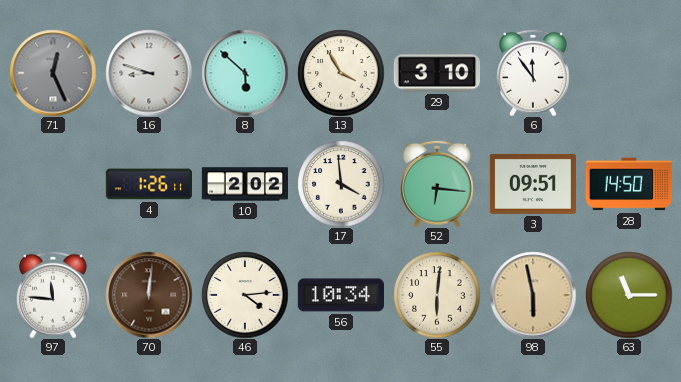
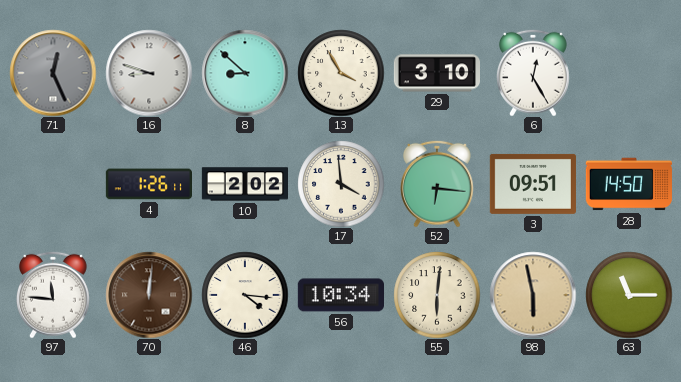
8: 5:52 -> 8:52 (245, 73)
6: 11:54 -> 12:25 (533, 73)
46: 4:14 -> 4:16 (245, 295)
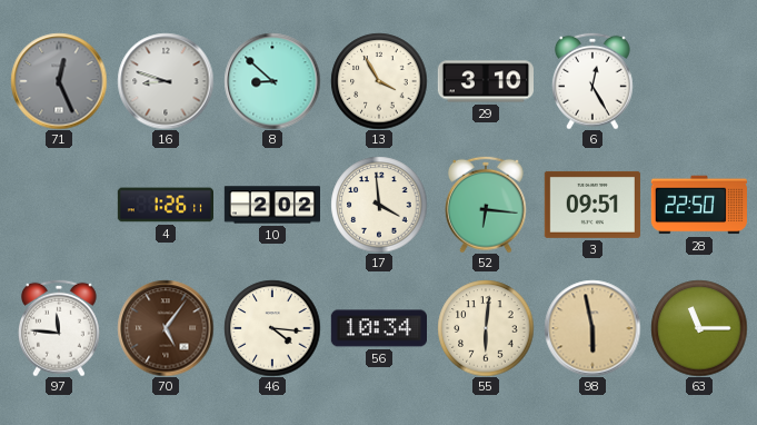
28: 14:50 -> 22:50 (699, 205)
70: 12:01 -> 5:06 (166, 328)
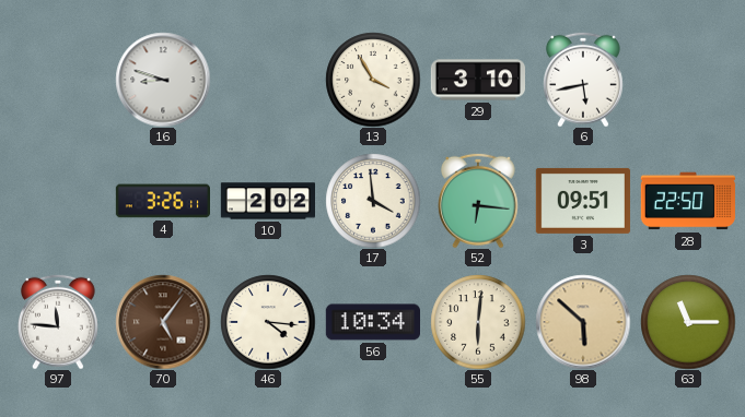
71: 12:26 -> none (59, 81)
8: 8:52 -> none (272, 81)
6: 12:25 -> 5:43 (583, 80)
4: 1:26 -> 3:26 (162, 201)
98: 5:58 -> 5:52 (583, 322)
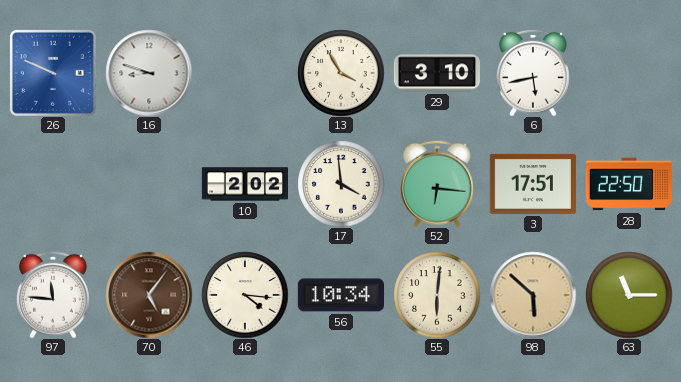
26: none -> 9:49 (53, 73)
4: 3:26 -> none (162, 201)
3: 09:51 -> 17:51 (533, 184)
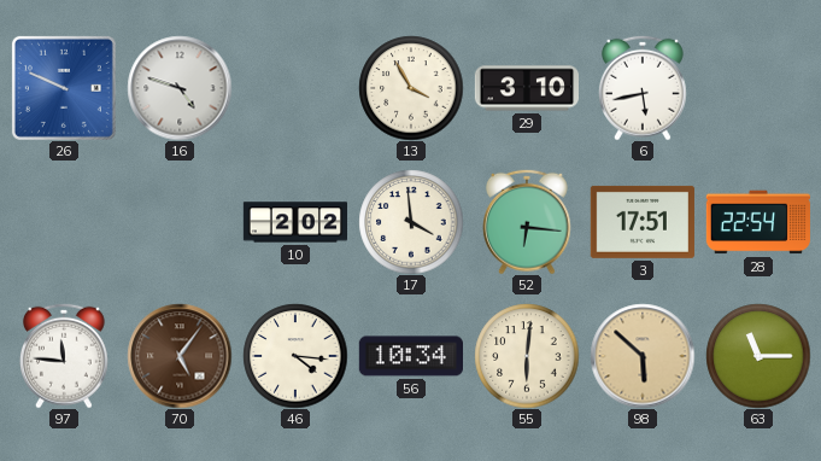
16: 8:48 -> 4:48 (180, 88)
28: 22:50 -> 22:54 (758, 222)
